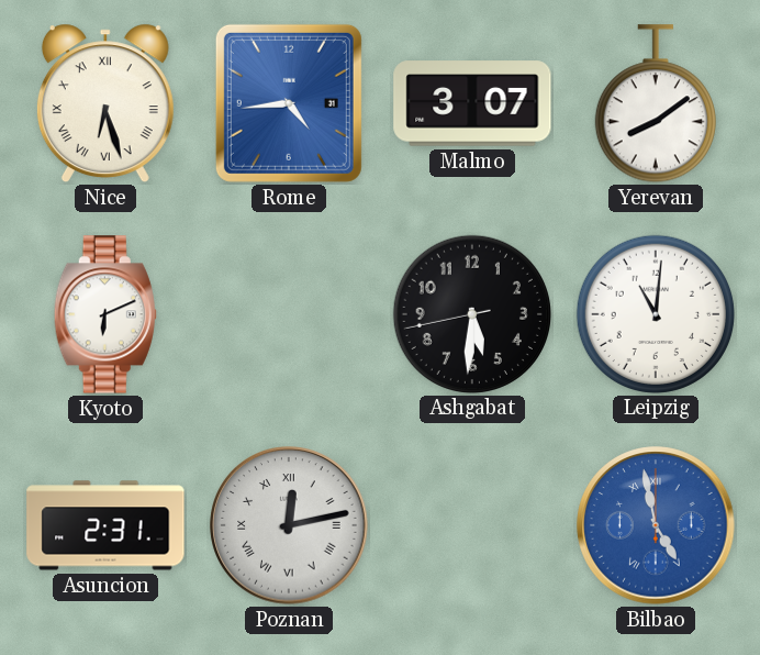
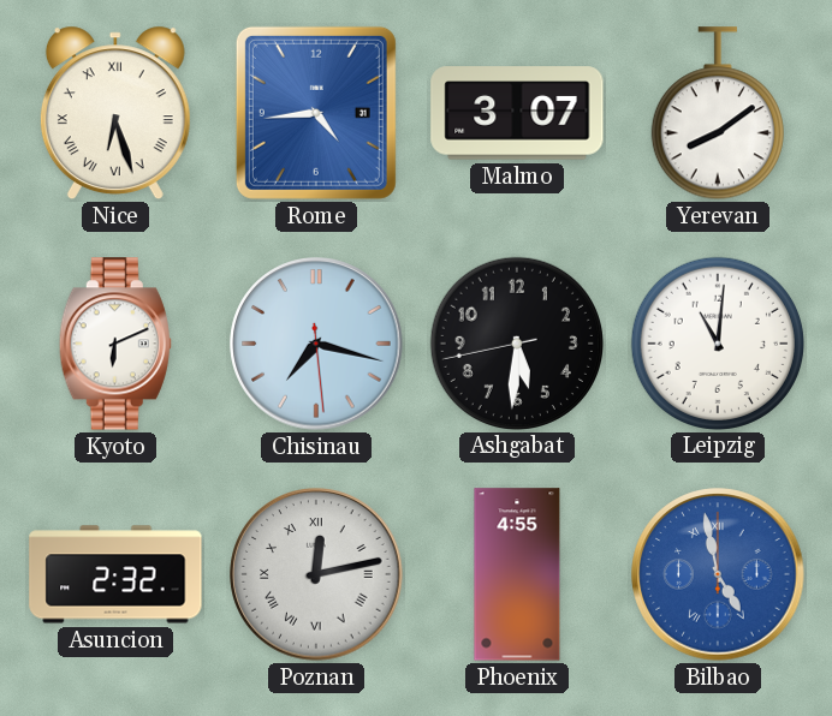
Chisinau: none -> 7:17 (316, 344)
Asuncion: 2:31 -> 2:32 (115, 574)
Phoenix: none -> 4:55 (517, 574)
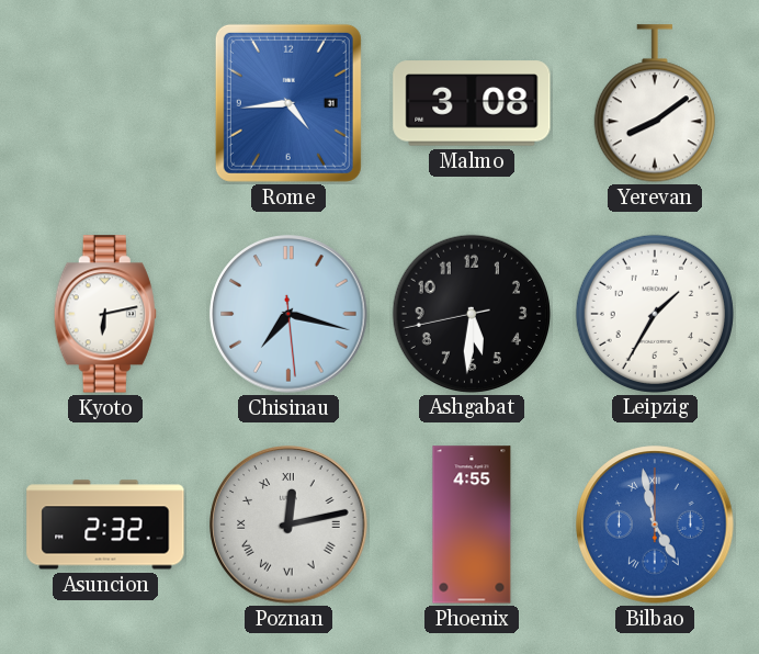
Nice: 6:27 -> none (115, 113)
Malmo: 3:07 -> 3:08 (472, 103)
Kyoto: 6:11 -> 6:13 (105, 314)
Leipzig: 11:01 -> 1:35 (654, 313)
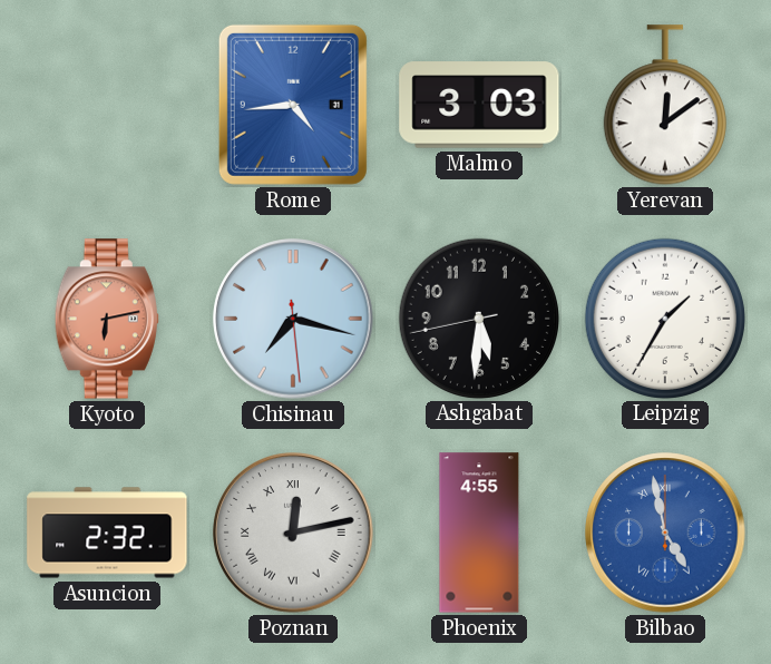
Malmo: 3:08 -> 3:03 (479, 105)
Yerevan: 8:09 -> 12:09 (665, 106)
Kyoto dial: white -> salmon (107, 319)
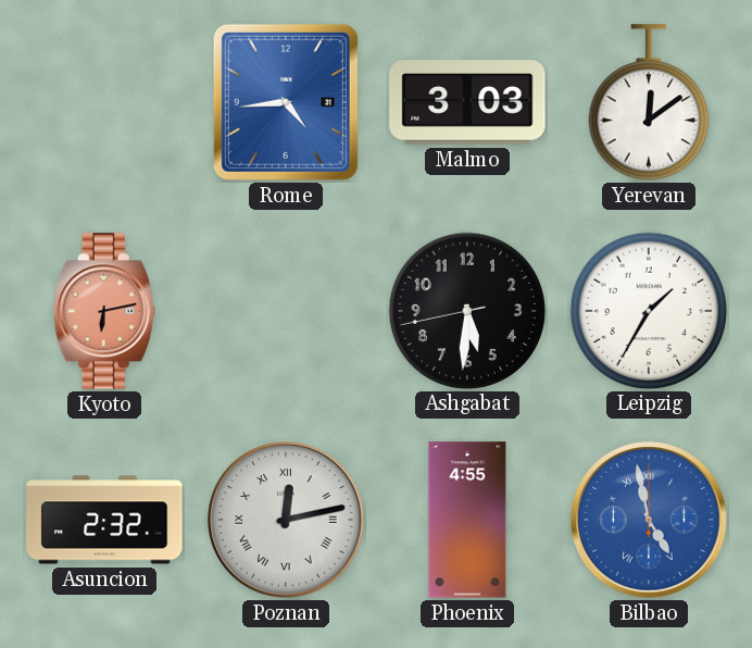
Chisinau: 7:17 -> none (293, 319)
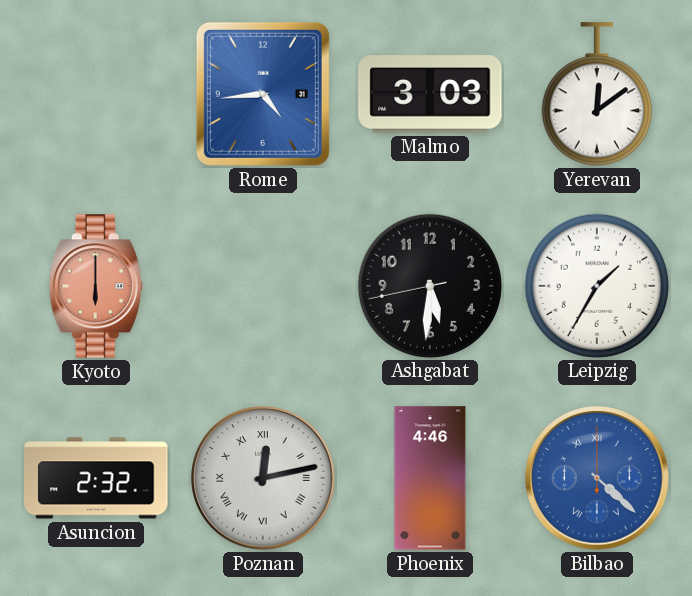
Kyoto: 6:13 -> 6:00 (96, 286)
Phoenix: 4:55 -> 4:46 (430, 478)
Bilbao: 4:58 -> 4:22 (597, 478)
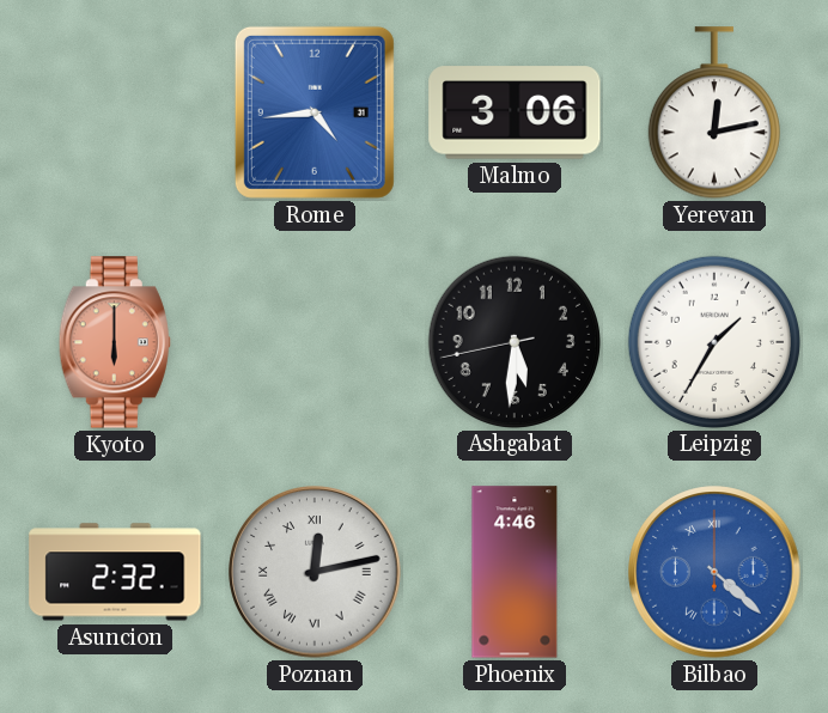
Malmo: 3:03 -> 3:06 (515, 112)
Yerevan: 12:09 -> 12:13 (714, 114)
